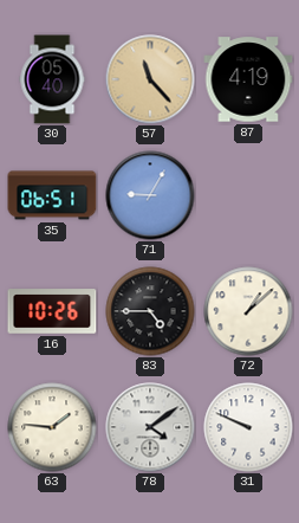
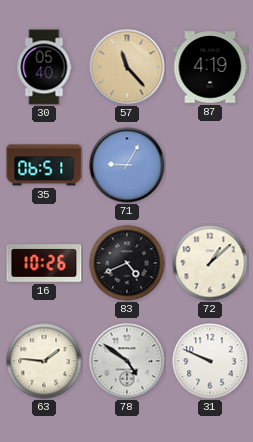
83: 4:45 -> 4:41 (127, 263)
78: 4:09 -> 4:51 (127, 361)
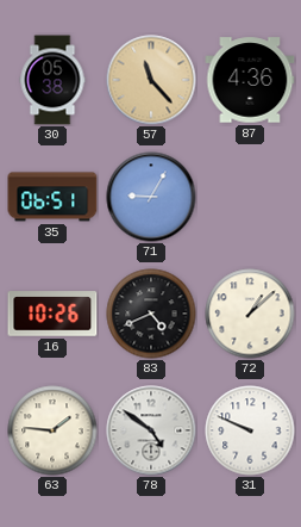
30: 05:40 -> 05:38 (52, 80)
87: 4:19 -> 4:36 (250, 80)
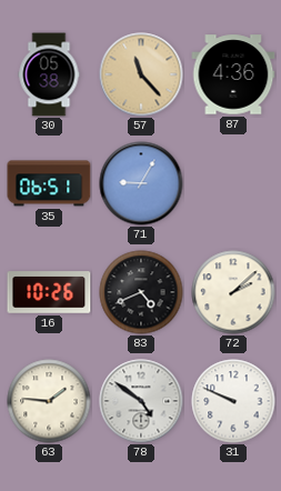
72: 1:08 -> 2:08 (233, 292)
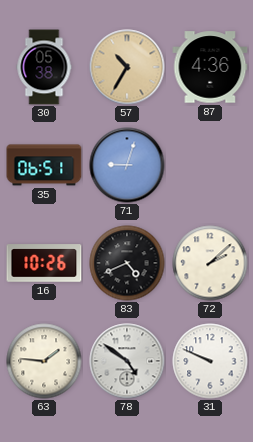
57: 11:23 -> 10:35 (127, 67)
71: 9:05 -> 9:03 (127, 165)
